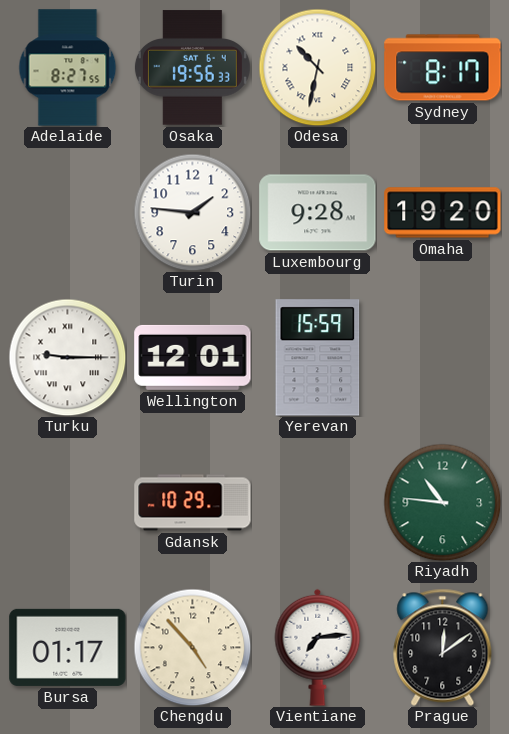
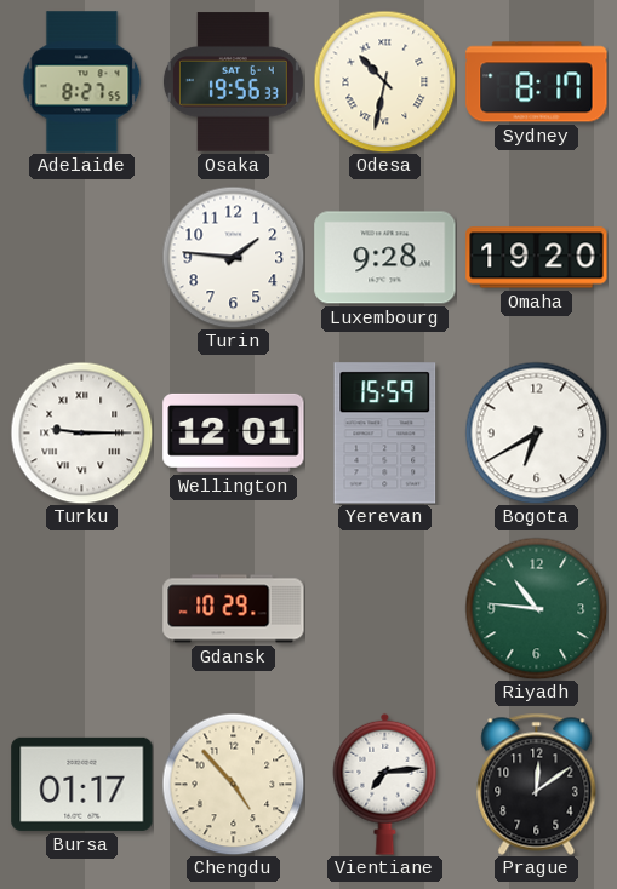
Bogota: none -> 6:40 (536, 432)
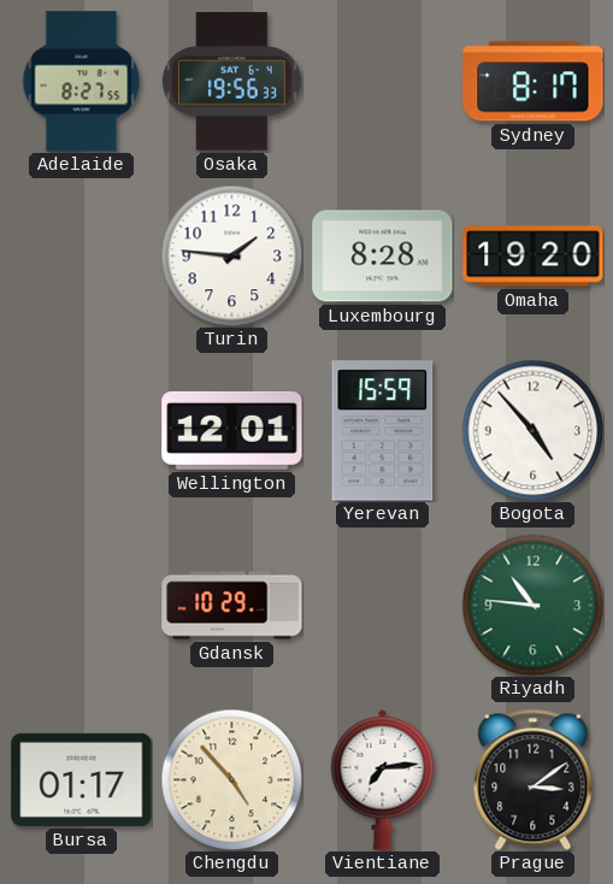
Odesa: 10:32 -> none (384, 81)
Luxembourg: 9:28 -> 8:28 (383, 257)
Turku: 9:15 -> none (81, 432)
Bogota: 6:40 -> 4:53 (532, 430)
Prague: 12:09 -> 3:09 (534, 779)
